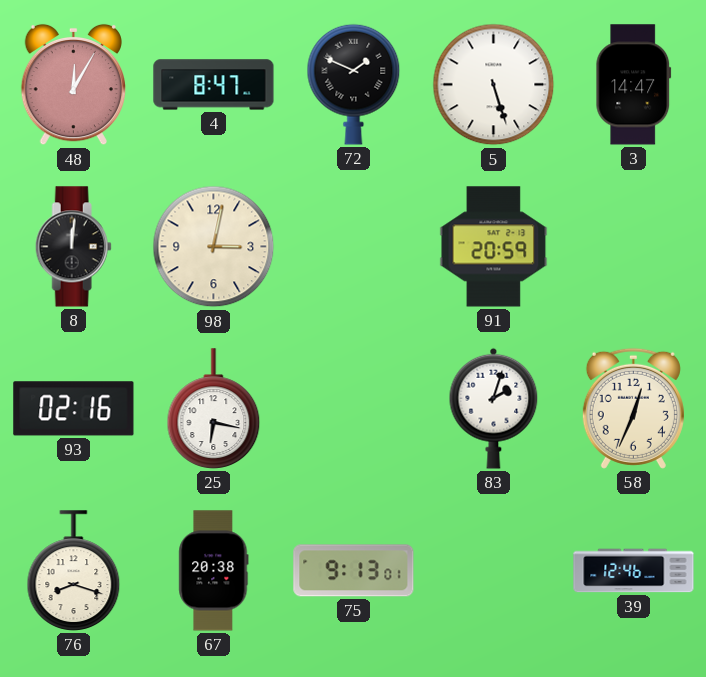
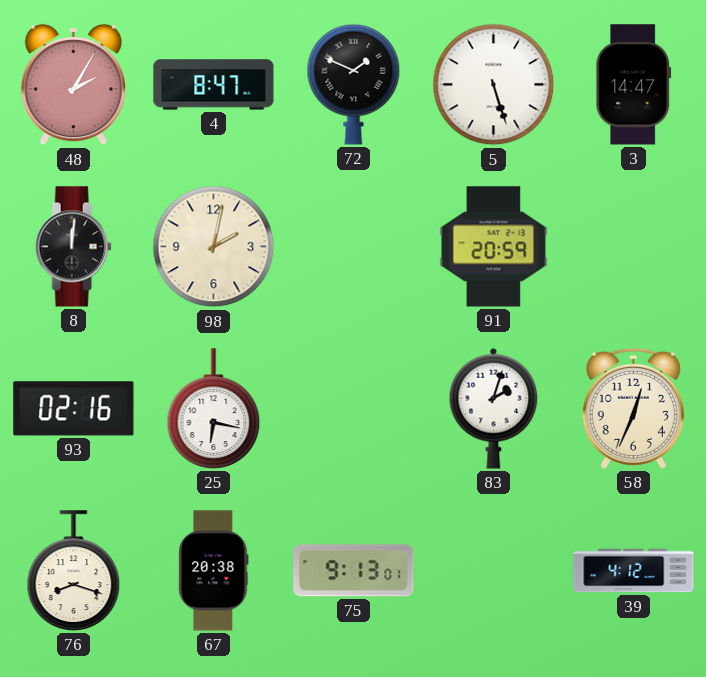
48: 12:05 -> 2:05 (73, 85)
98: 3:02 -> 2:02 (214, 247)
39: 12:46 -> 4:12 (634, 571)
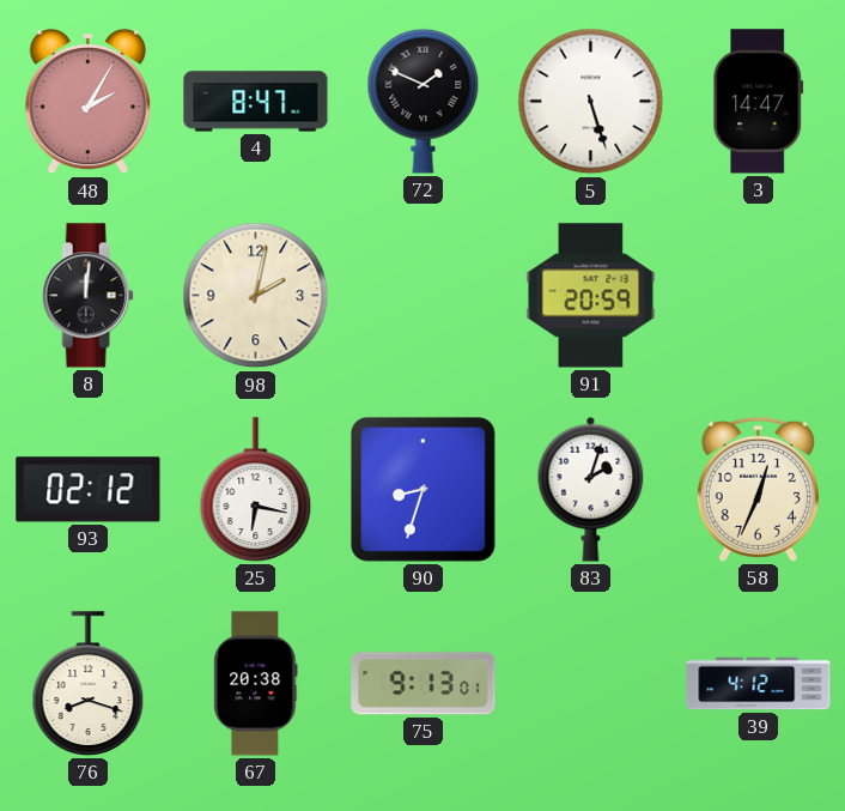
93: 02:16 -> 02:12 (89, 490)
90: none -> 8:33 (424, 490)
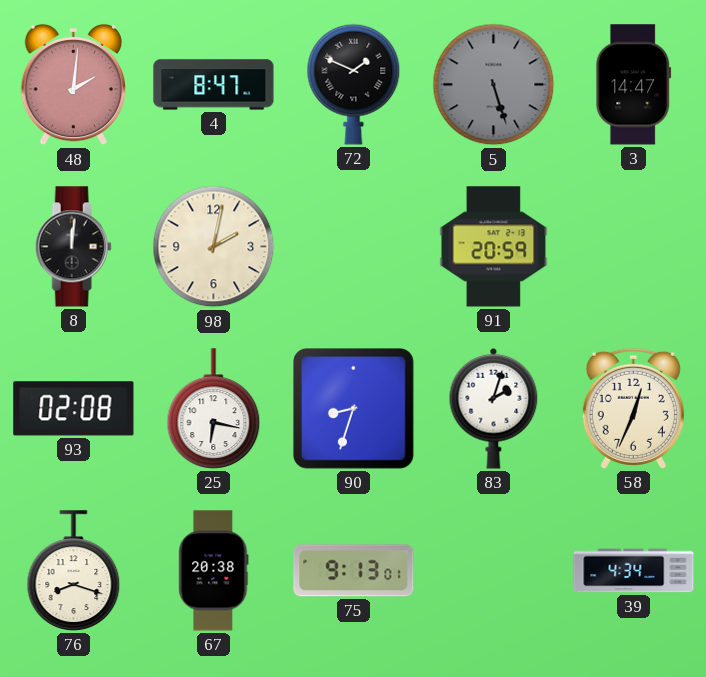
48: 2:05 -> 2:01 (73, 85)
5 dial: white -> grey (494, 85)
93: 02:12 -> 02:08 (74, 409)
39: 4:12 -> 4:34 (634, 571)
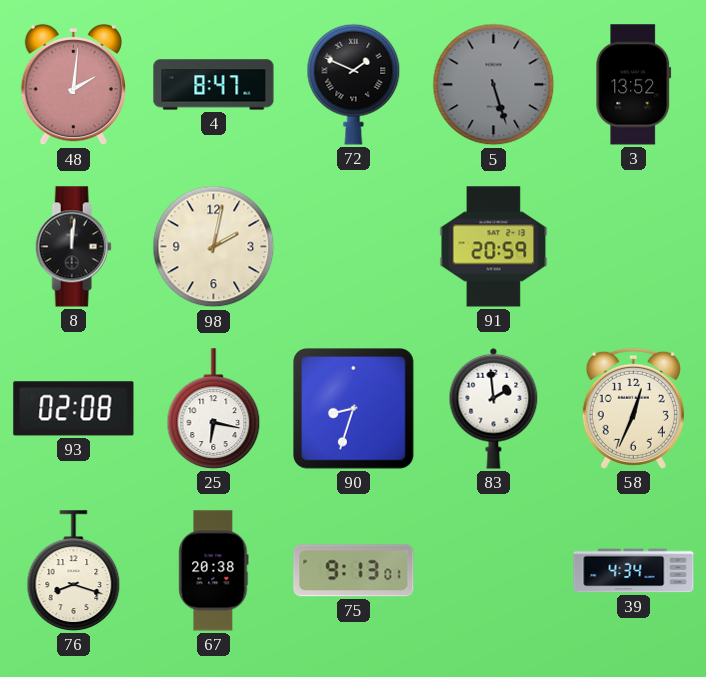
3: 14:47 -> 13:52 (634, 85)
83: 2:03 -> 1:59 (494, 408)
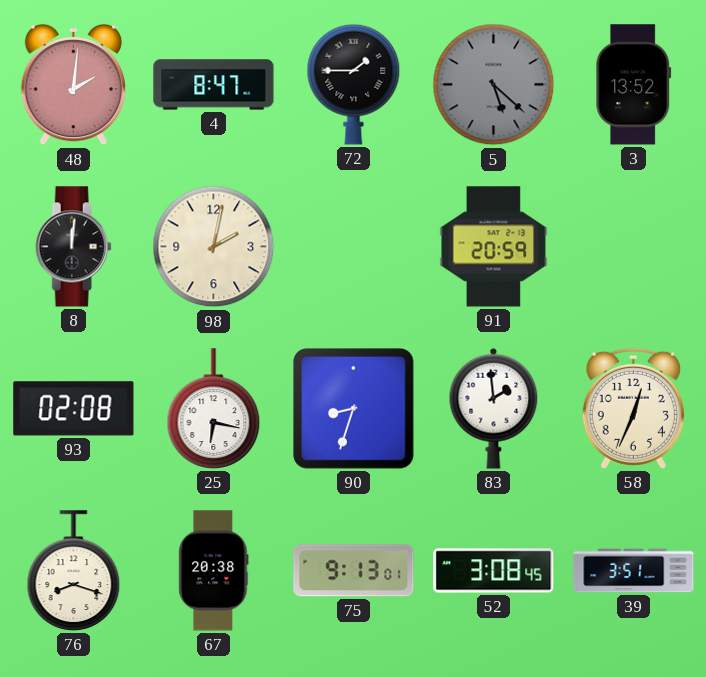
72: 1:49 -> 1:45 (354, 84)
5: 5:27 -> 5:22 (494, 85)
52: none -> 3:08 (494, 571)
39: 4:34 -> 3:51 (634, 571)
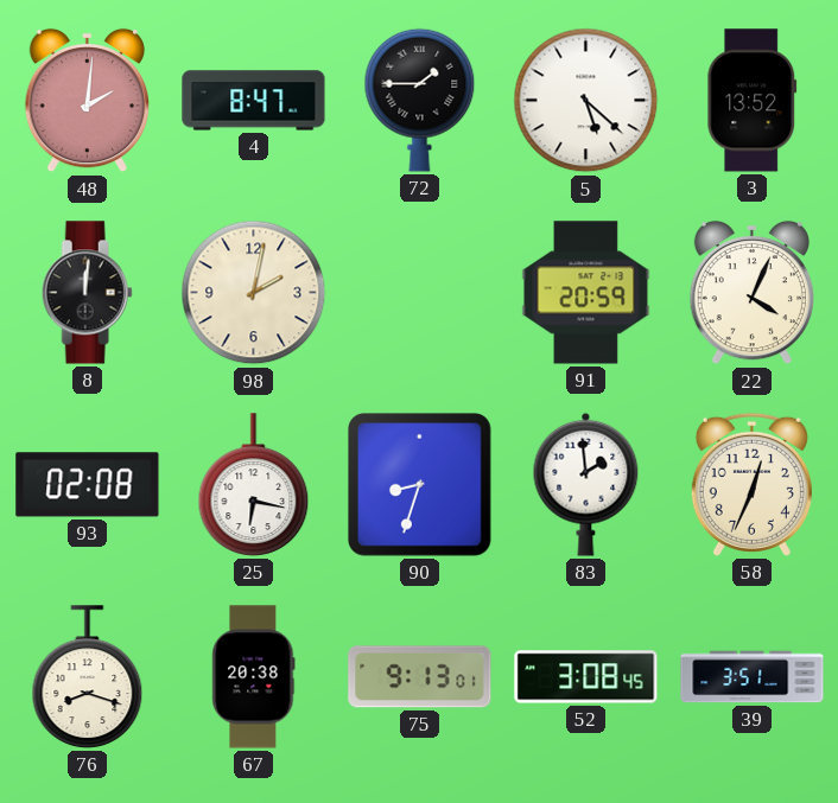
5 dial: grey -> white (586, 101)
22: none -> 4:04 (751, 293)
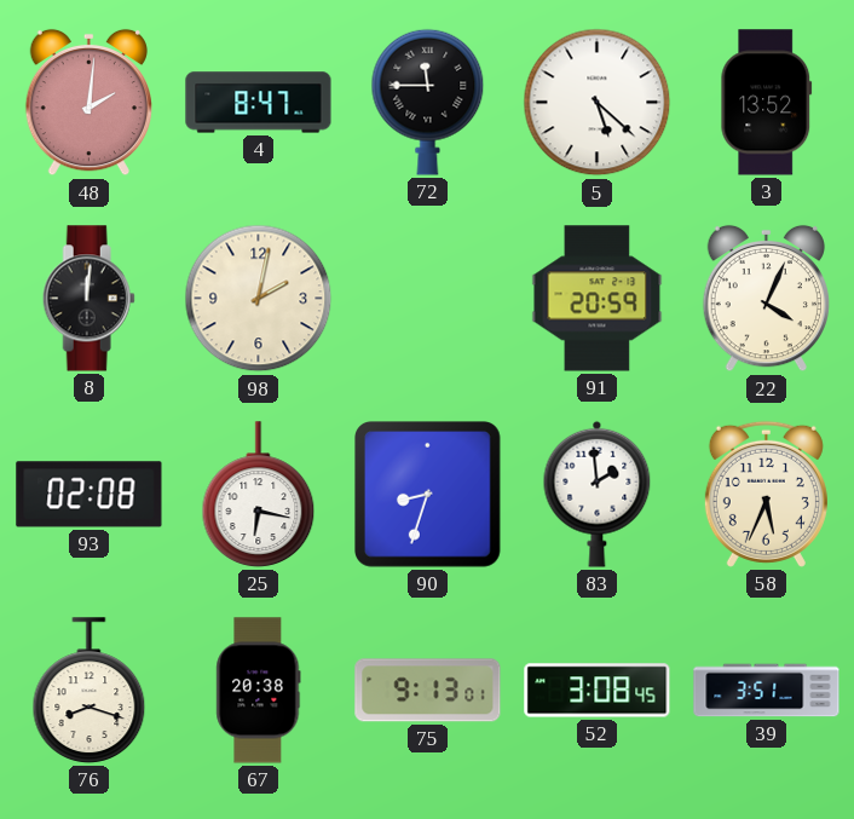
72: 1:45 -> 11:45 (428, 102)
58: 12:34 -> 5:34 (766, 494)
